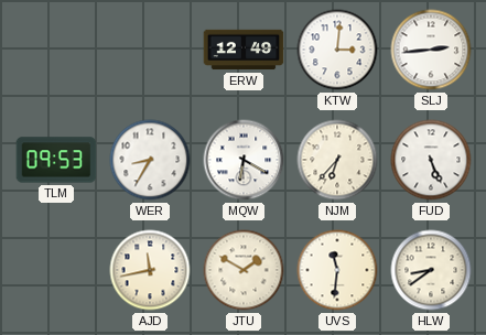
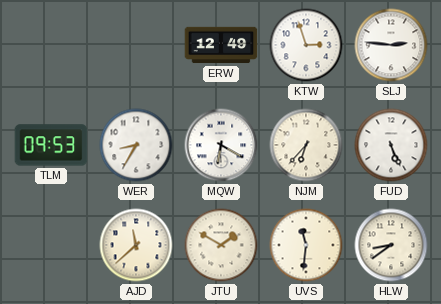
KTW: 3:01 -> 2:57 (306, 45)
SLJ: 2:44 -> 2:46 (391, 45)
AJD: 11:43 -> 11:38 (136, 245)
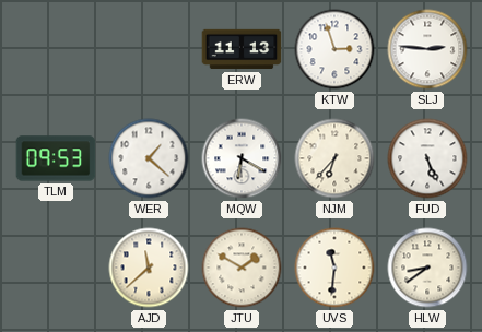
ERW: 12:49 -> 11:13 (242, 49)
WER: 8:35 -> 1:22 (149, 158)
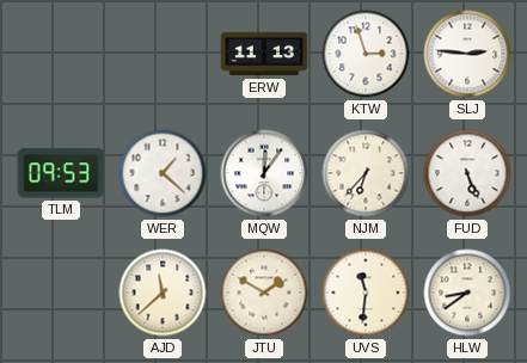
MQW: 6:20 -> 12:06 (264, 173)
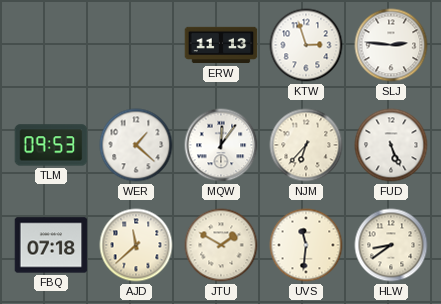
FBQ: none -> 07:18 (51, 245)
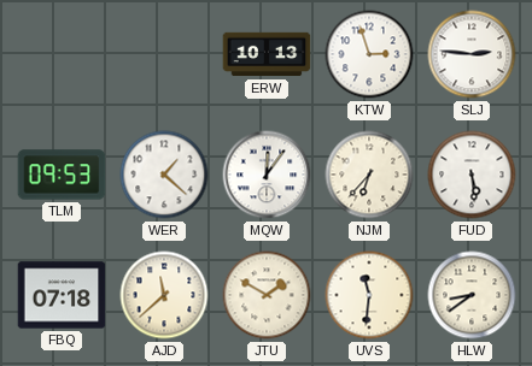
ERW: 11:13 -> 10:13 (267, 54)
FUD: 5:26 -> 5:29 (472, 175)
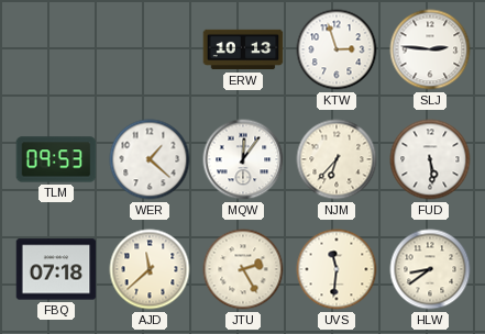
JTU: 1:50 -> 2:25 (243, 269)
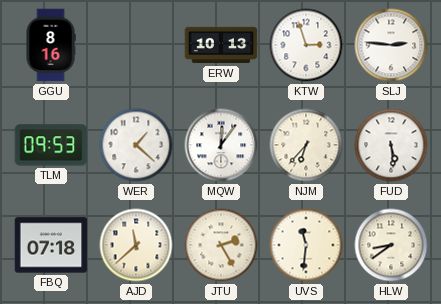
GGU: none -> 8:16 (51, 45)
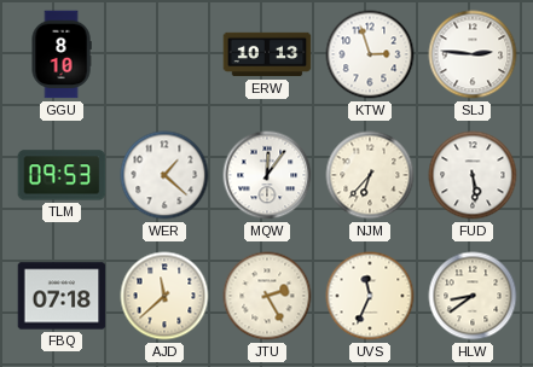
GGU: 8:16 -> 8:10 (62, 54)
UVS: 11:31 -> 11:34 (370, 296)
